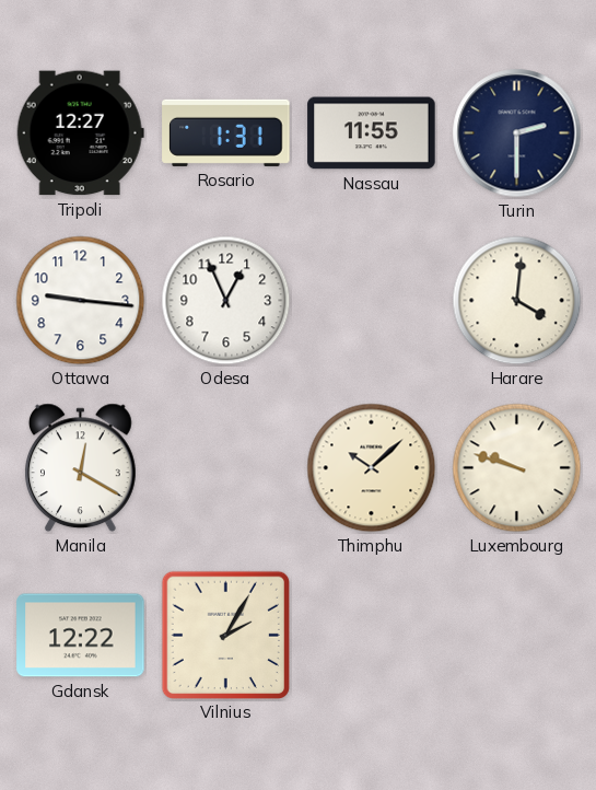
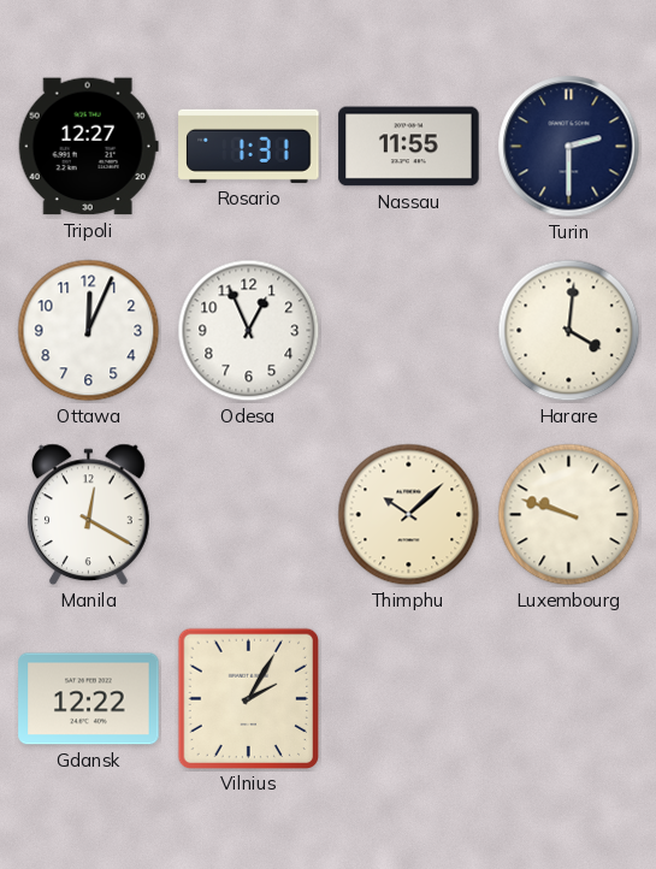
Ottawa: 9:16 -> 12:04 (89, 331)
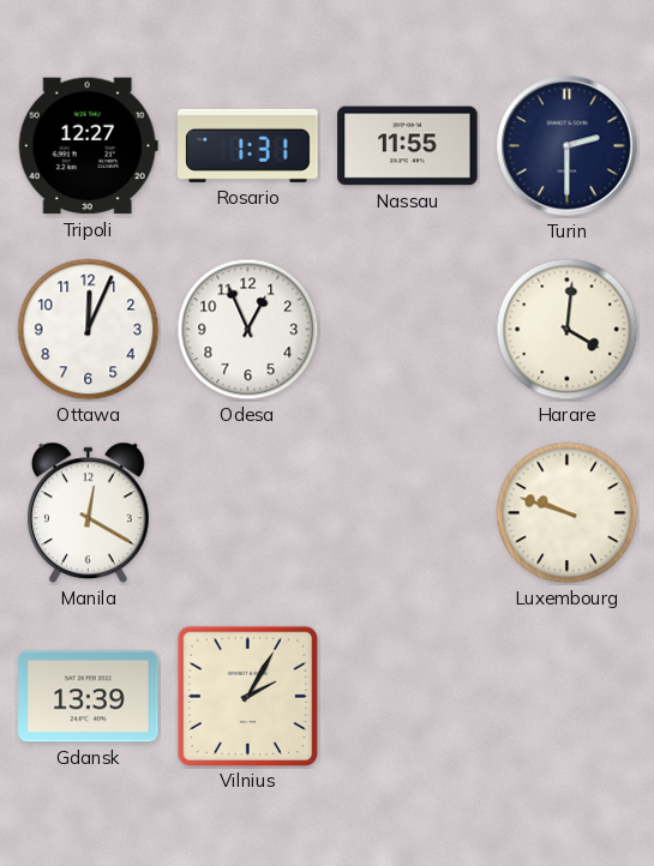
Thimphu: 10:08 -> none (409, 515)
Gdansk: 12:22 -> 13:39 (89, 697)
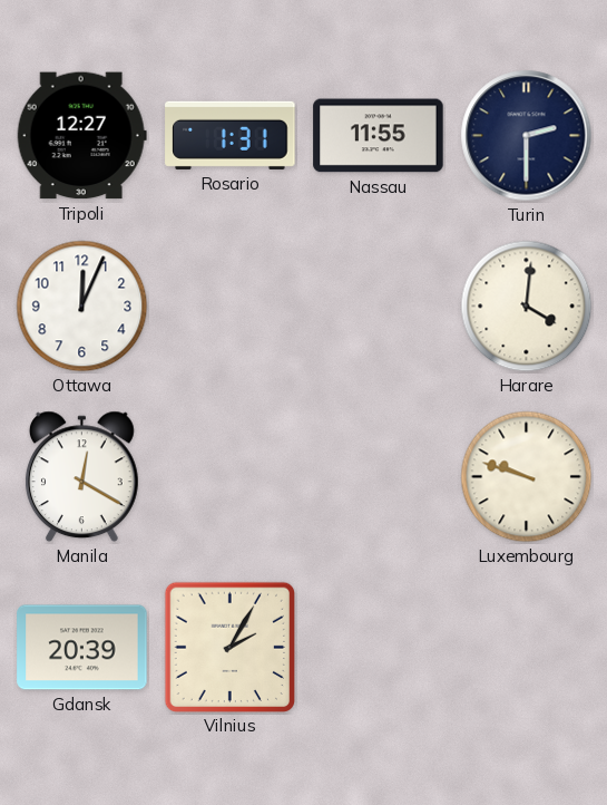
Odesa: 12:56 -> none (248, 330)
Gdansk: 13:39 -> 20:39 (82, 648)
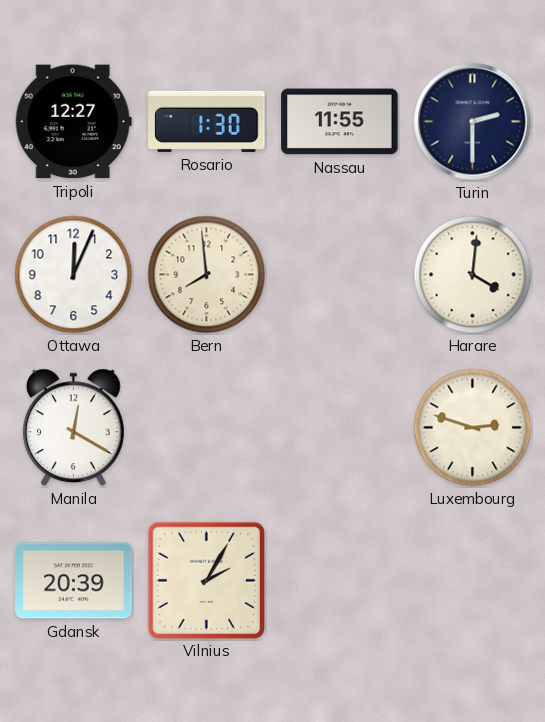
Rosario: 1:31 -> 1:30 (207, 121)
Bern: none -> 7:59 (207, 275)
Luxembourg: 9:48 -> 2:48 (473, 428)
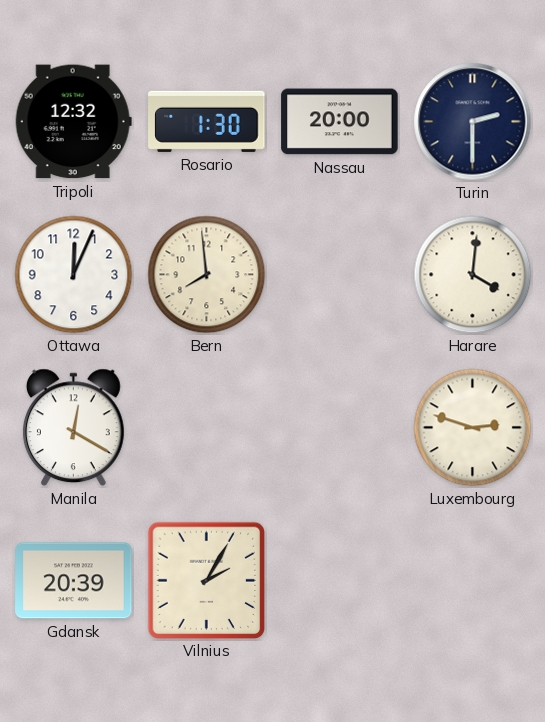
Tripoli: 12:27 -> 12:32 (73, 122)
Nassau: 11:55 -> 20:00 (340, 122)
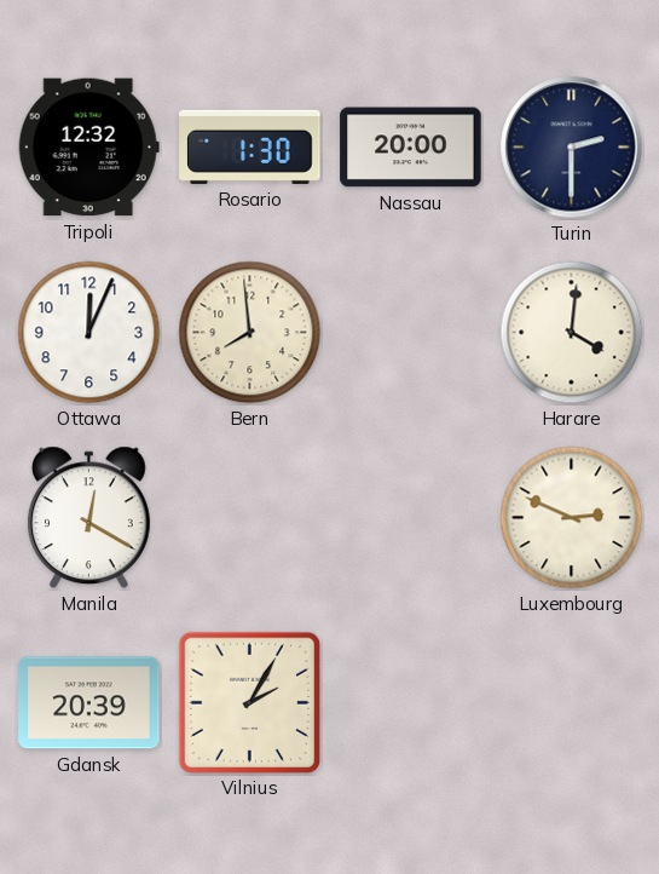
Luxembourg: 2:48 -> 2:49 (572, 518)
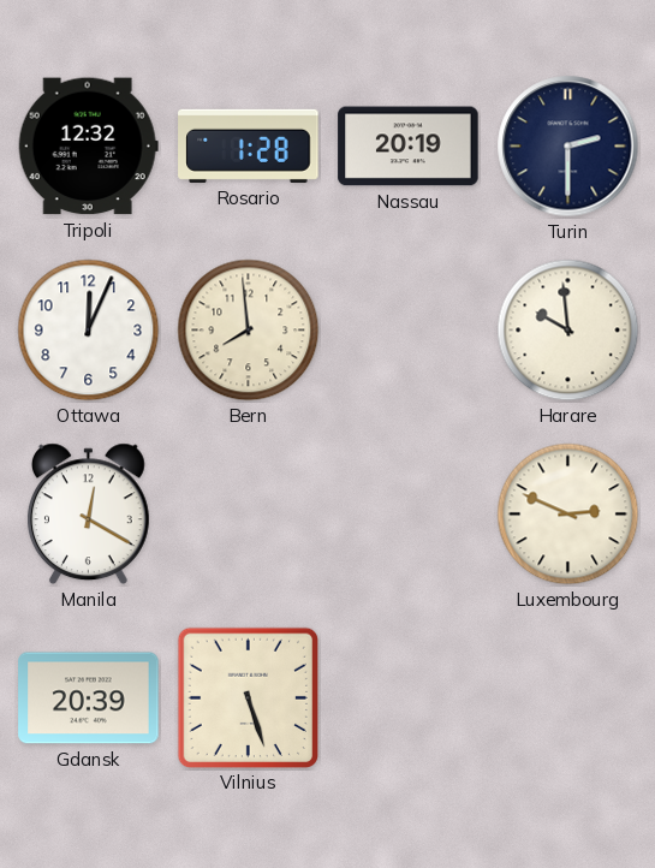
Rosario: 1:30 -> 1:28 (249, 145)
Nassau: 20:00 -> 20:19 (409, 147)
Harare: 4:01 -> 9:59 (568, 331)
Vilnius: 2:05 -> 5:27 (248, 697)
